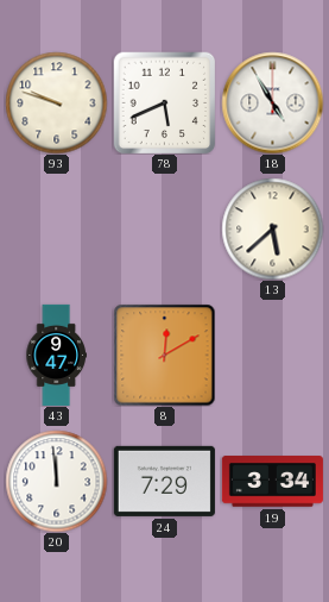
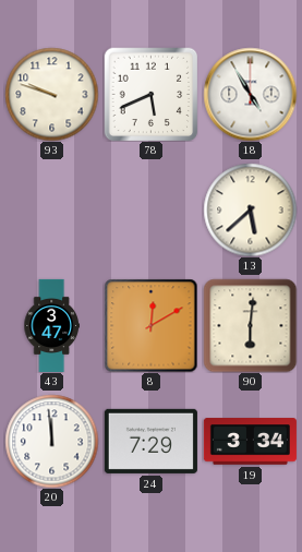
43: 9:47 -> 3:47 (51, 325)
90: none -> 6:01 (250, 325)
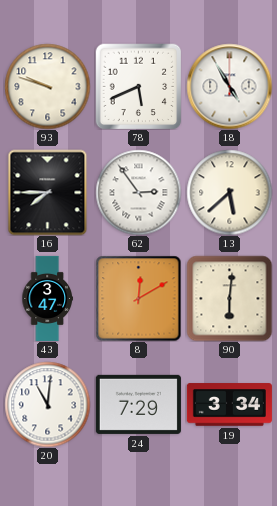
16: none -> 7:45 (48, 192)
62: none -> 2:54 (138, 192)
20: 11:59 -> 11:01 (47, 404)
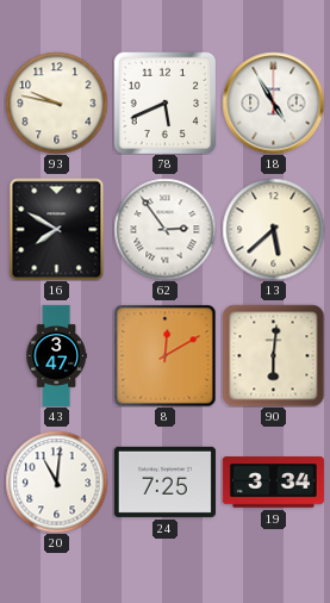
93: 9:48 -> 9:47 (56, 102)
16: 7:45 -> 7:50 (57, 229)
24: 7:29 -> 7:25 (164, 481)
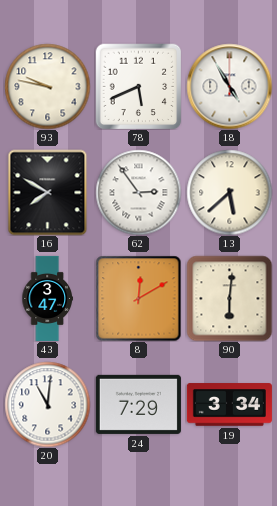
24: 7:25 -> 7:29 (138, 404)
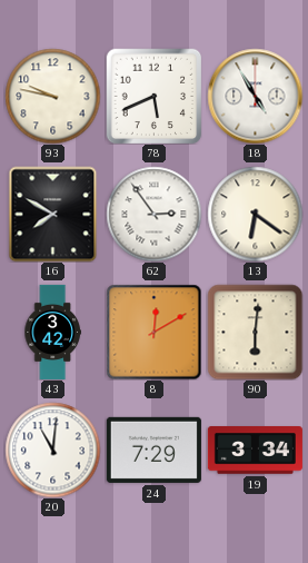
13: 5:38 -> 6:21 (255, 214)
43: 3:47 -> 3:42 (52, 332)
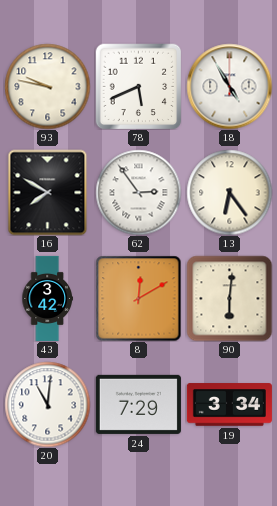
13: 6:21 -> 6:24 (229, 192)
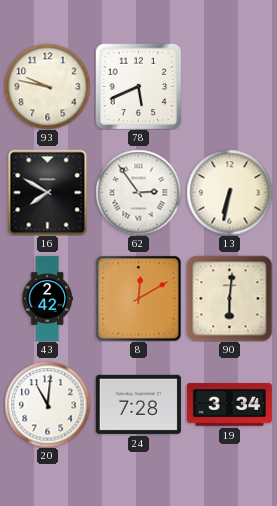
18: 4:55 -> none (229, 86)
13: 6:24 -> 6:32 (229, 192)
43: 3:42 -> 2:42 (47, 298)
24: 7:29 -> 7:28 (138, 404)
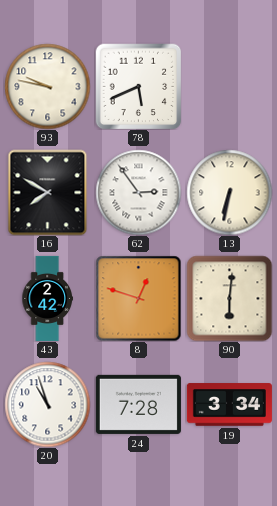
8: 12:10 -> 12:48 (138, 298)
20: 11:01 -> 10:57 (47, 404)
